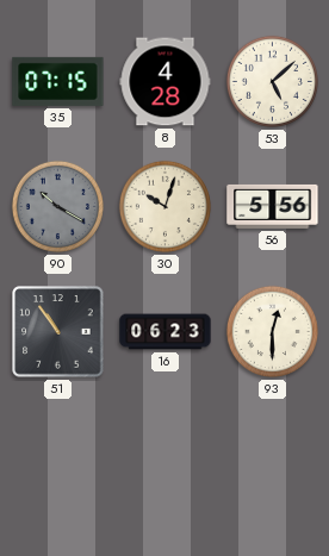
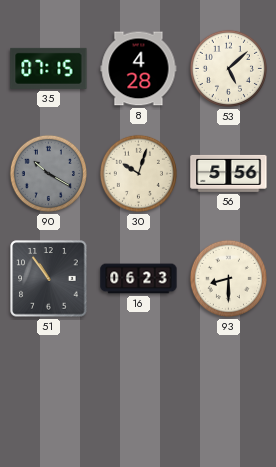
93: 12:30 -> 8:30 (228, 278)
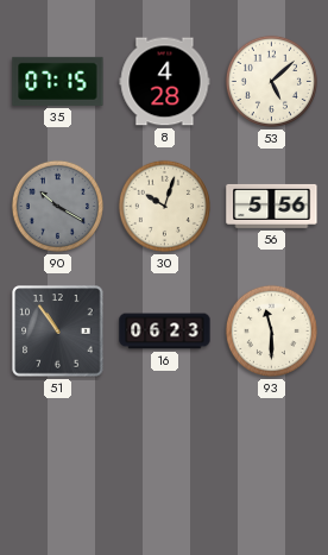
93: 8:30 -> 11:30 (271, 330)
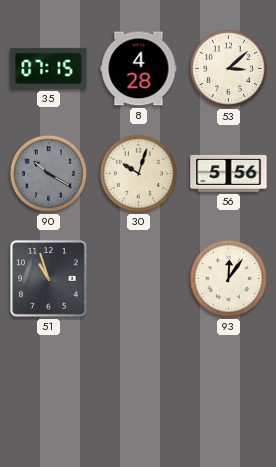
53: 5:08 -> 3:08 (228, 68)
51: 10:54 -> 10:57 (49, 279)
16: 06:23 -> none (165, 332)
93: 11:30 -> 12:06 (228, 278)
